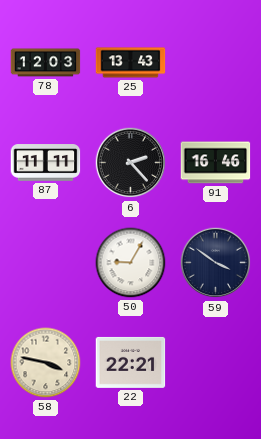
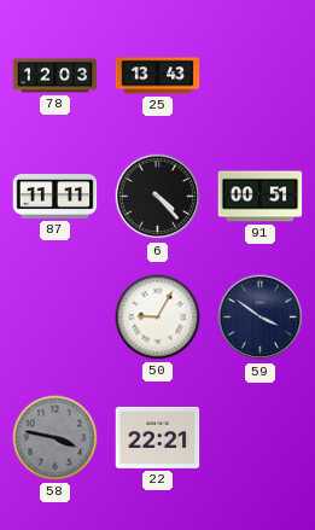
6: 2:23 -> 4:23 (158, 197)
91: 16:46 -> 00:51 (261, 197)
58 dial: cream -> grey (56, 438)
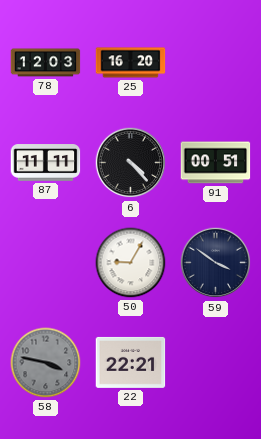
25: 13:43 -> 16:20 (131, 63)
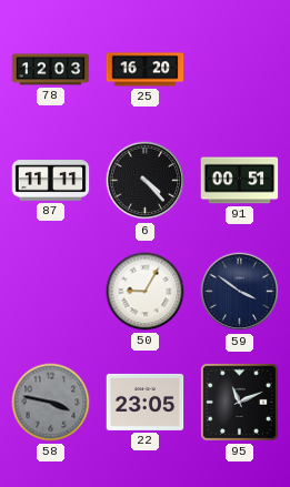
22: 22:21 -> 23:05 (146, 402)
95: none -> 11:11 (239, 402)
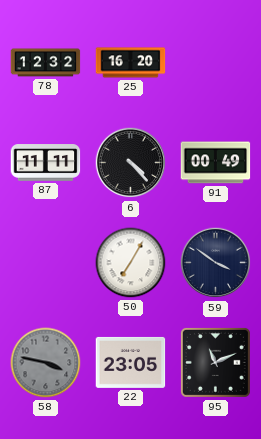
78: 12:03 -> 12:32 (46, 63)
91: 00:51 -> 00:49 (216, 163)
50: 9:05 -> 7:05 (131, 263)
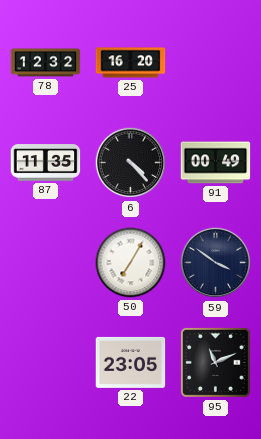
87: 11:11 -> 11:35 (46, 163)
58: 3:47 -> none (46, 363)
